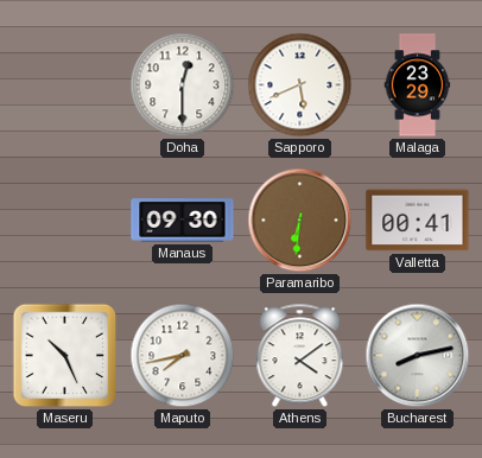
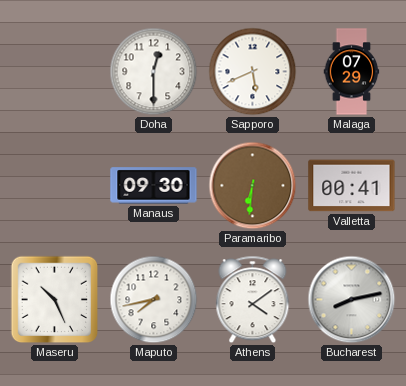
Malaga: 23:29 -> 07:29 (352, 72)
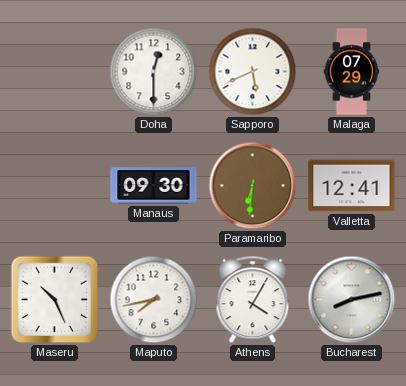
Valletta: 00:41 -> 12:41 (352, 186)
Athens: 4:09 -> 4:05 (253, 300)
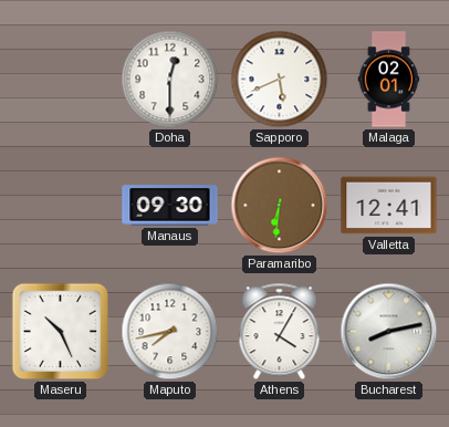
Malaga: 07:29 -> 02:01 (389, 80)
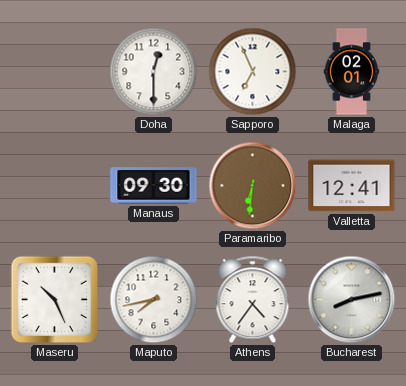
Sapporo: 5:41 -> 6:56 (253, 72)
Athens: 4:05 -> 4:36 (253, 300)
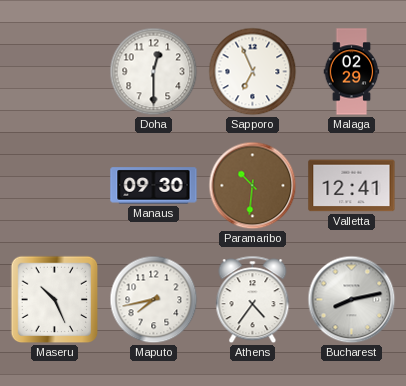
Malaga: 02:01 -> 02:29 (352, 72)
Paramaribo: 6:31 -> 10:31 (253, 186)
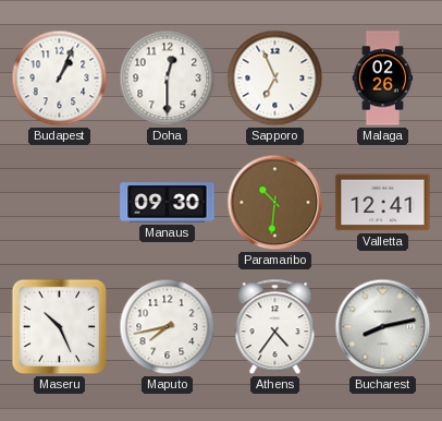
Budapest: none -> 1:04 (60, 79)
Malaga: 02:29 -> 02:26 (383, 79)
